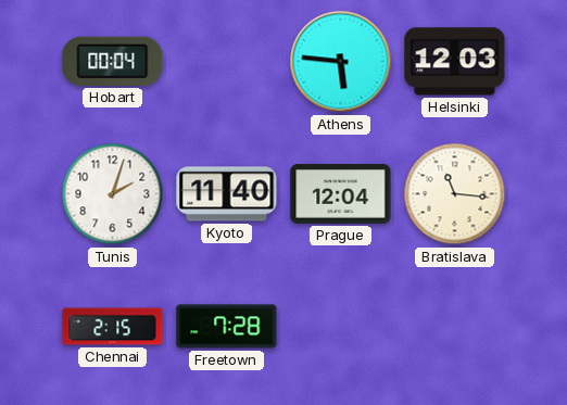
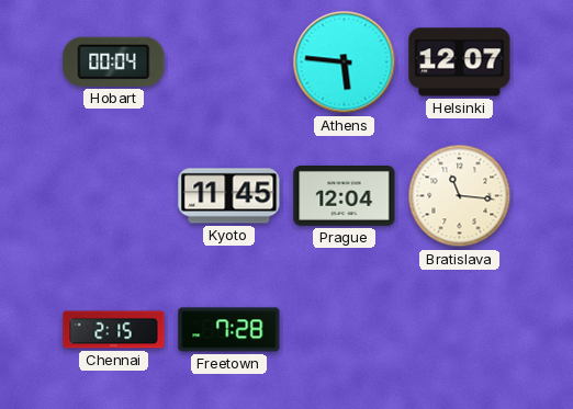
Helsinki: 12:03 -> 12:07 (460, 63)
Tunis: 2:03 -> none (113, 194)
Kyoto: 11:40 -> 11:45 (229, 196)
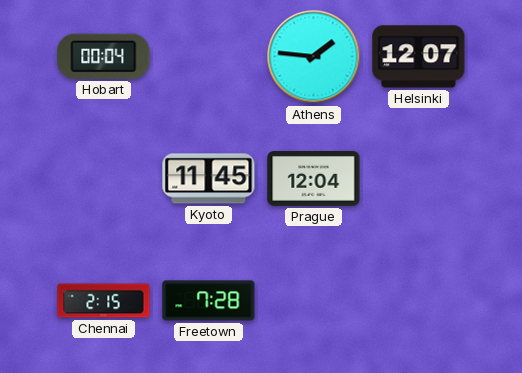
Athens: 5:46 -> 1:46 (314, 57)
Bratislava: 11:16 -> none (460, 196)
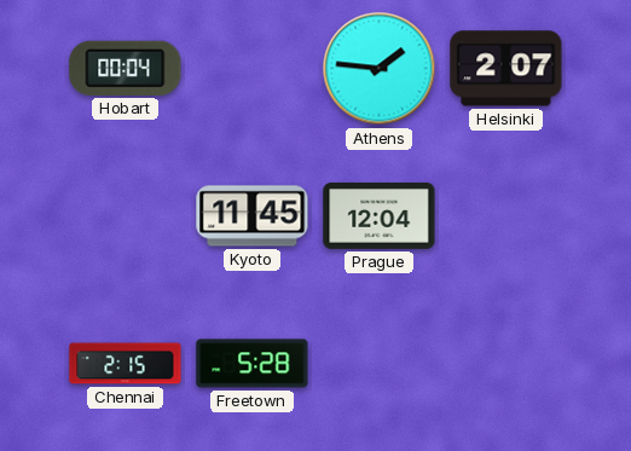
Helsinki: 12:07 -> 2:07 (506, 69)
Freetown: 7:28 -> 5:28 (253, 364)
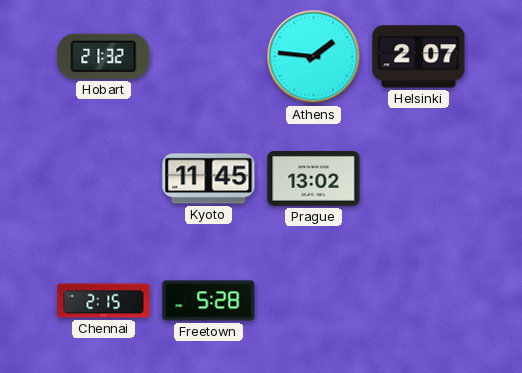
Hobart: 00:04 -> 21:32 (104, 56)
Prague: 12:04 -> 13:02 (314, 179)
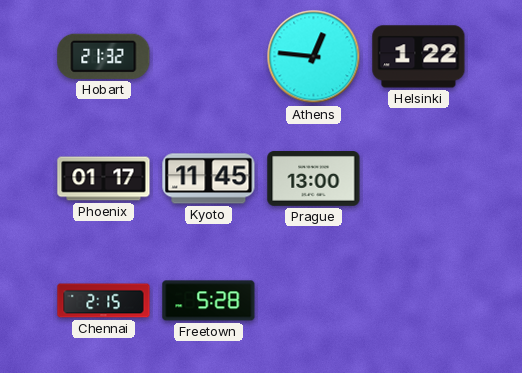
Athens: 1:46 -> 12:46 (314, 57)
Helsinki: 2:07 -> 1:22 (419, 57)
Phoenix: none -> 01:17 (104, 179)
Prague: 13:02 -> 13:00 (314, 179)
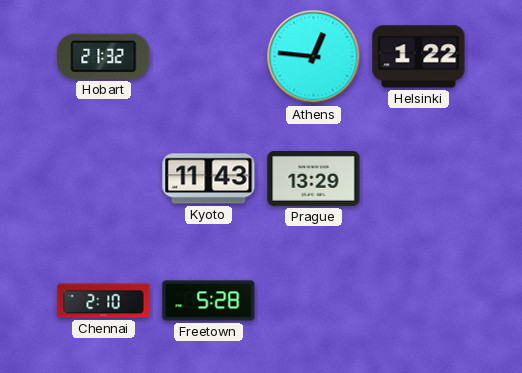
Phoenix: 01:17 -> none (104, 179)
Kyoto: 11:45 -> 11:43 (209, 179)
Prague: 13:00 -> 13:29 (314, 179)
Chennai: 2:15 -> 2:10 (104, 301)
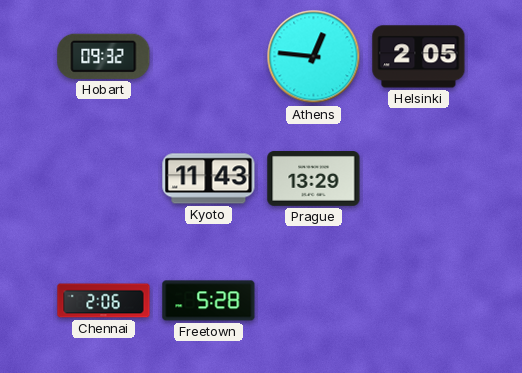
Hobart: 21:32 -> 09:32 (104, 56)
Helsinki: 1:22 -> 2:05 (419, 57)
Chennai: 2:10 -> 2:06 (104, 301)
